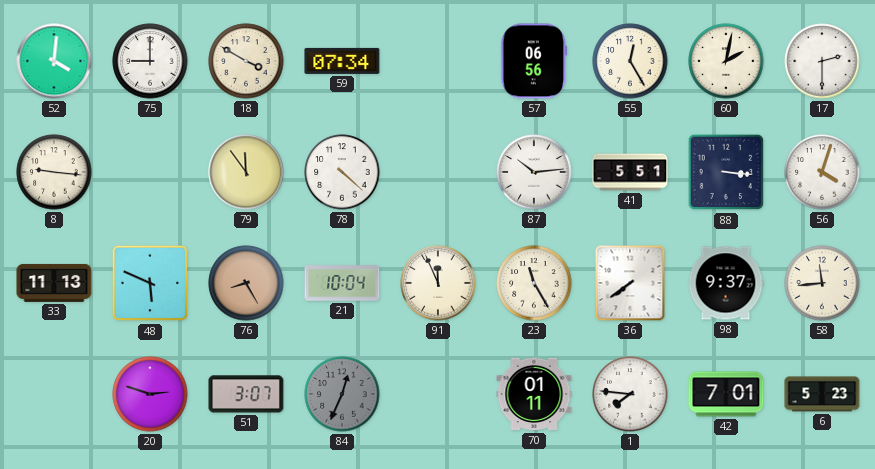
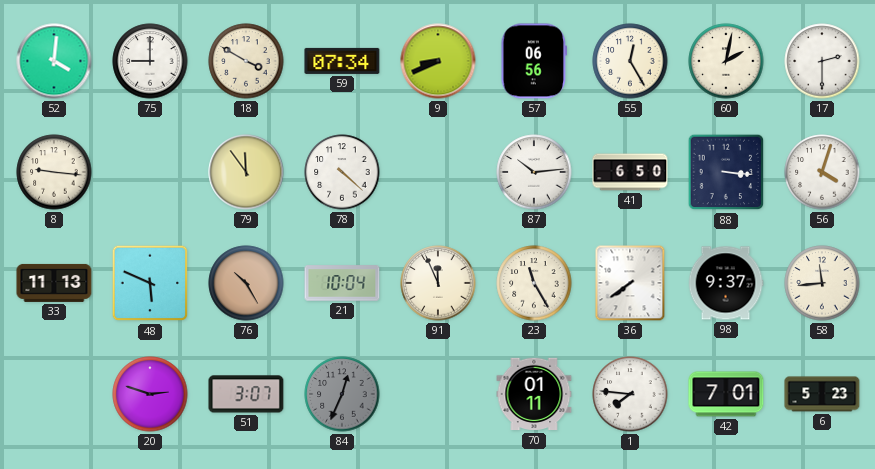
9: none -> 8:41 (438, 61)
41: 5:51 -> 6:50 (630, 172)
76: 8:25 -> 10:25 (246, 283)
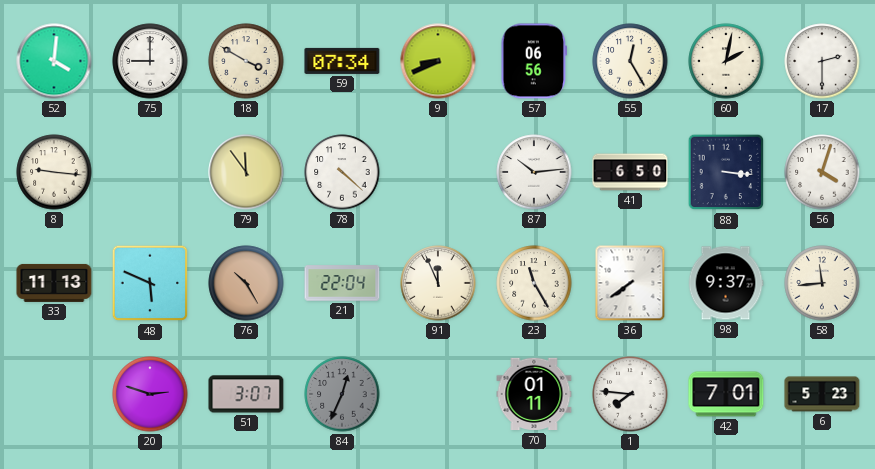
21: 10:04 -> 22:04 (342, 283)
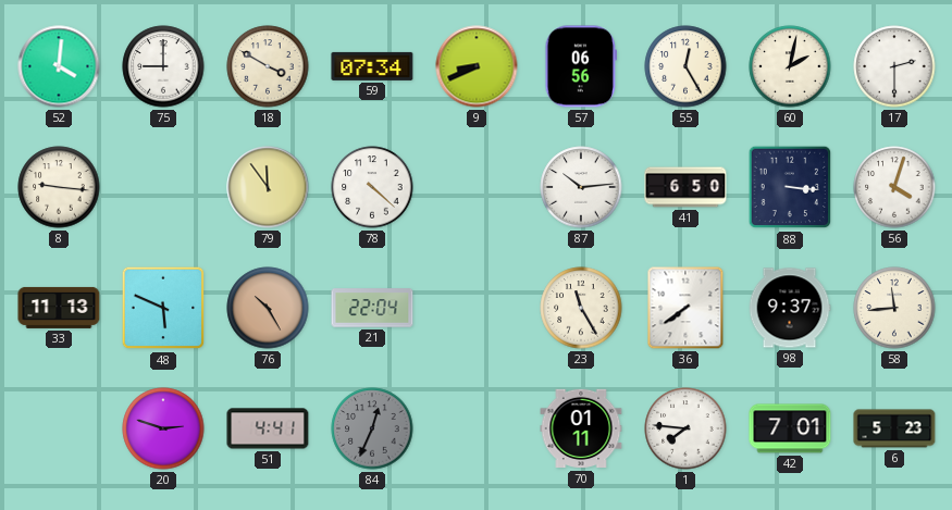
91: 11:56 -> none (438, 283)
51: 3:07 -> 4:41 (268, 428)
